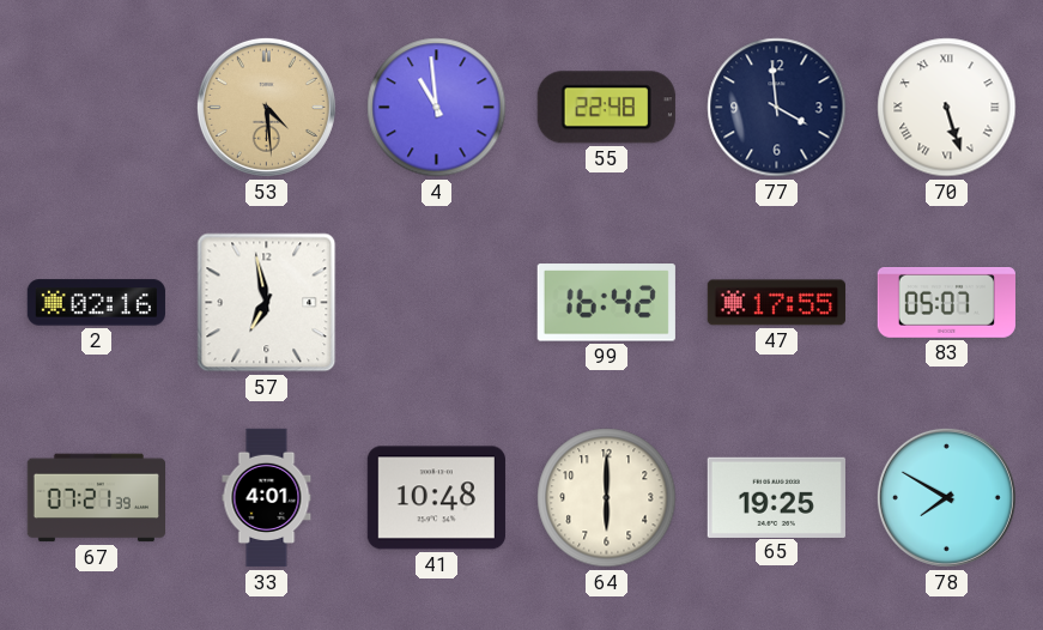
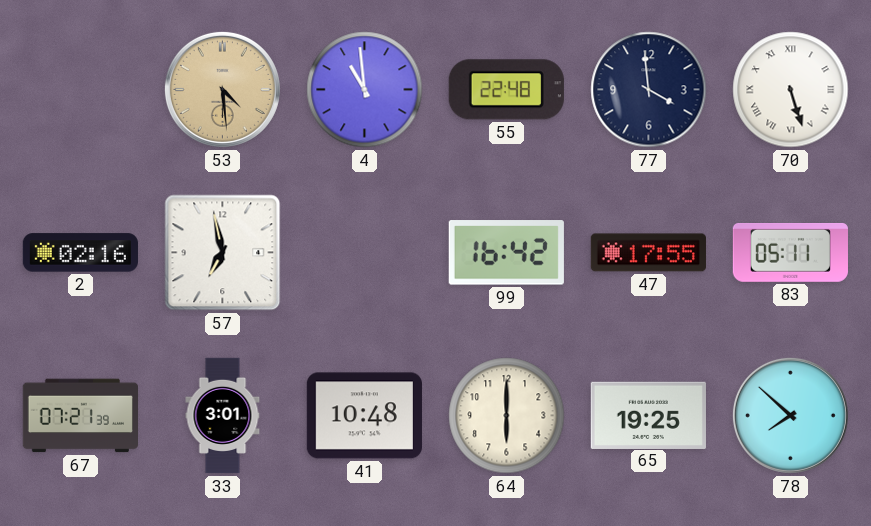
83: 05:07 -> 05:11 (790, 253)
33: 4:01 -> 3:01 (223, 416)
78: 7:50 -> 7:52 (790, 415)
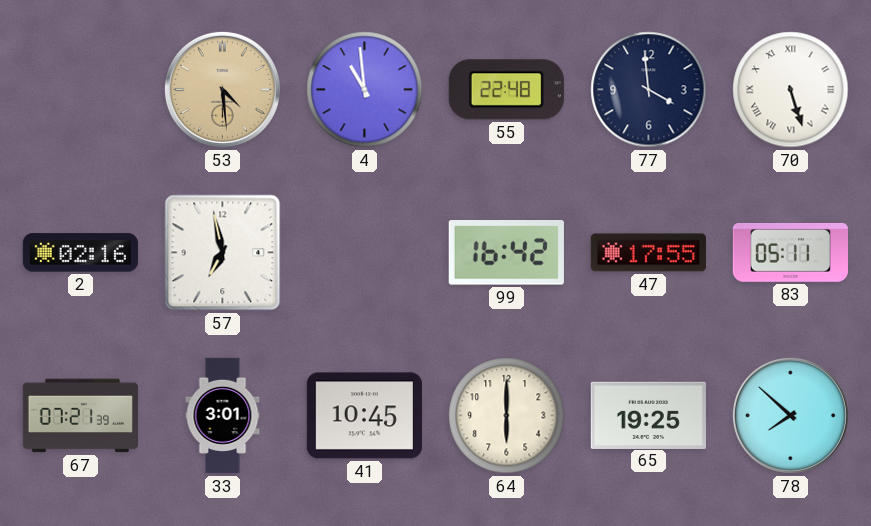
41: 10:48 -> 10:45 (364, 416)
